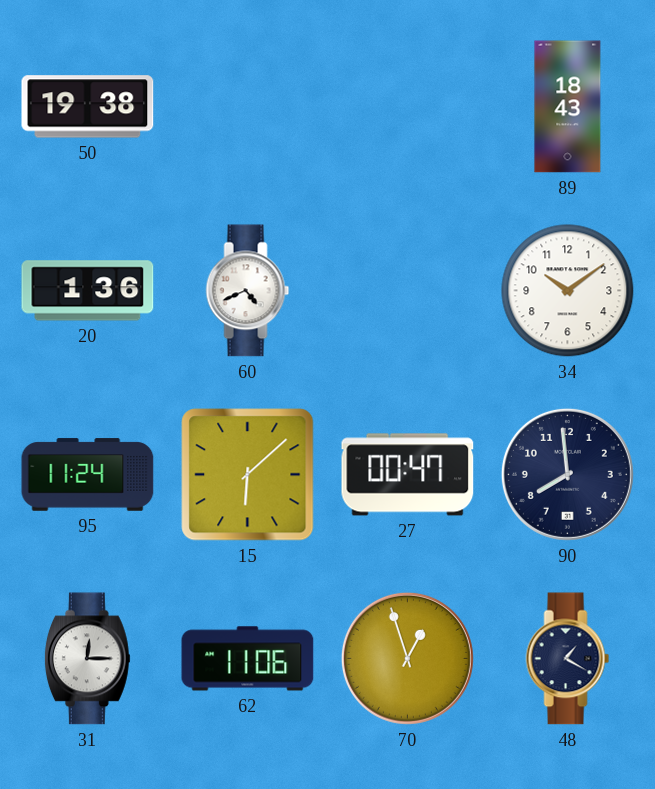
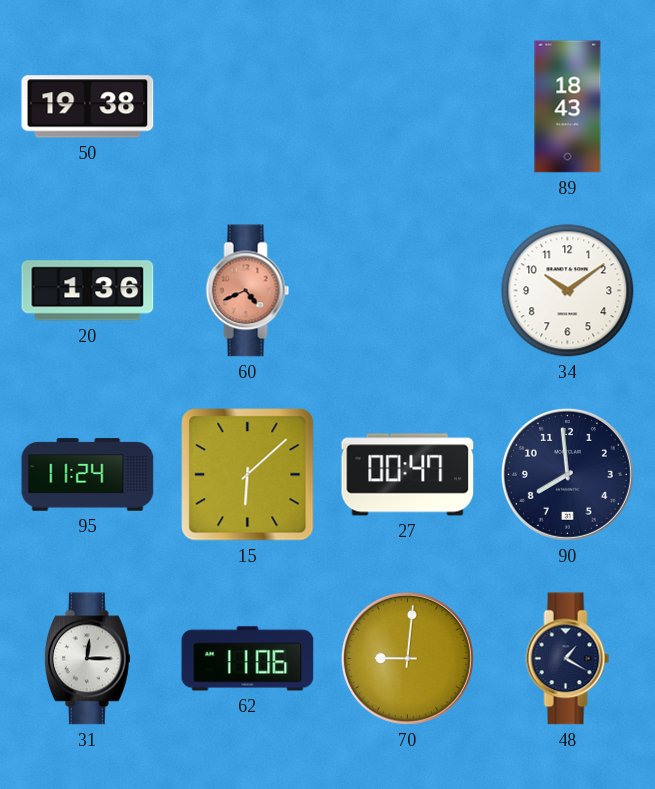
60 dial: white -> salmon (248, 291)
70: 12:57 -> 9:01 (407, 658)
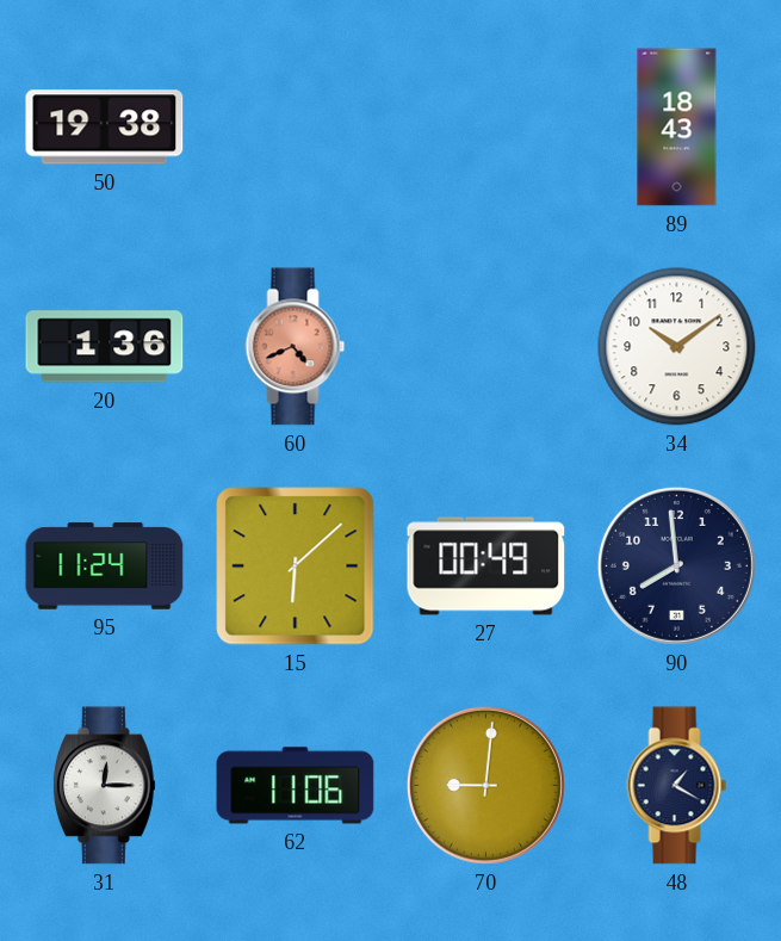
27: 00:47 -> 00:49 (486, 567)
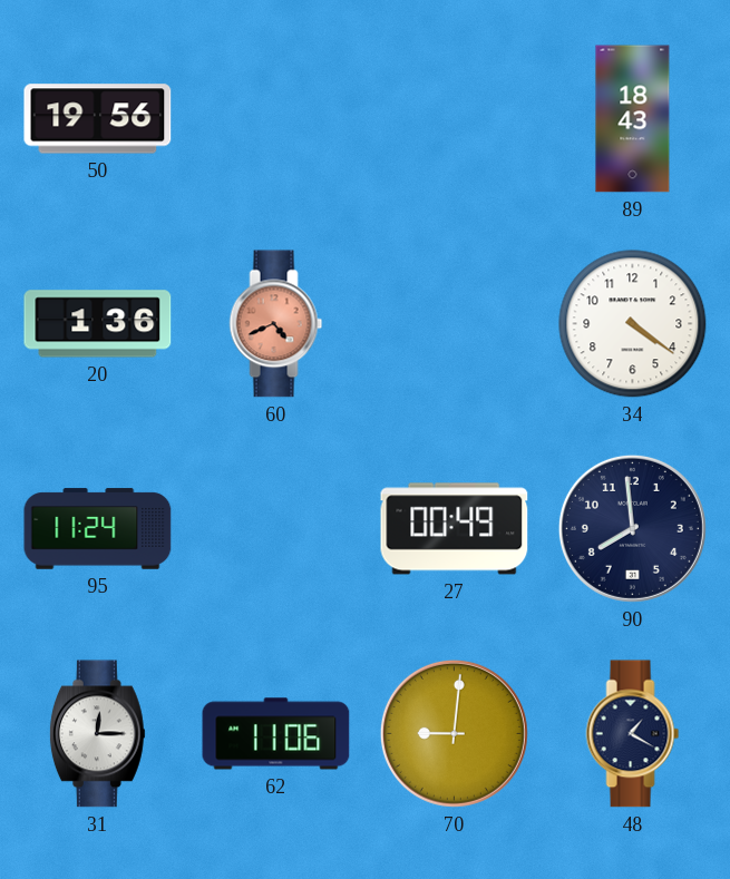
50: 19:38 -> 19:56 (98, 119)
34: 10:09 -> 4:21 (633, 324)
15: 6:08 -> none (296, 567)
